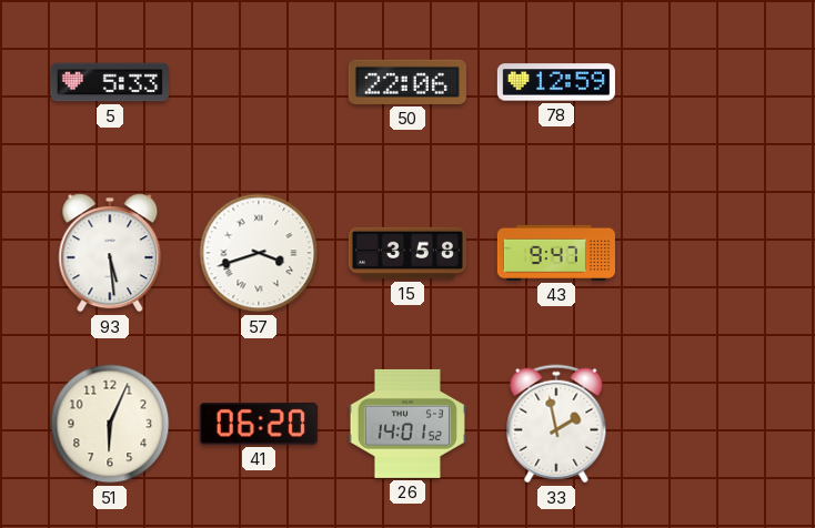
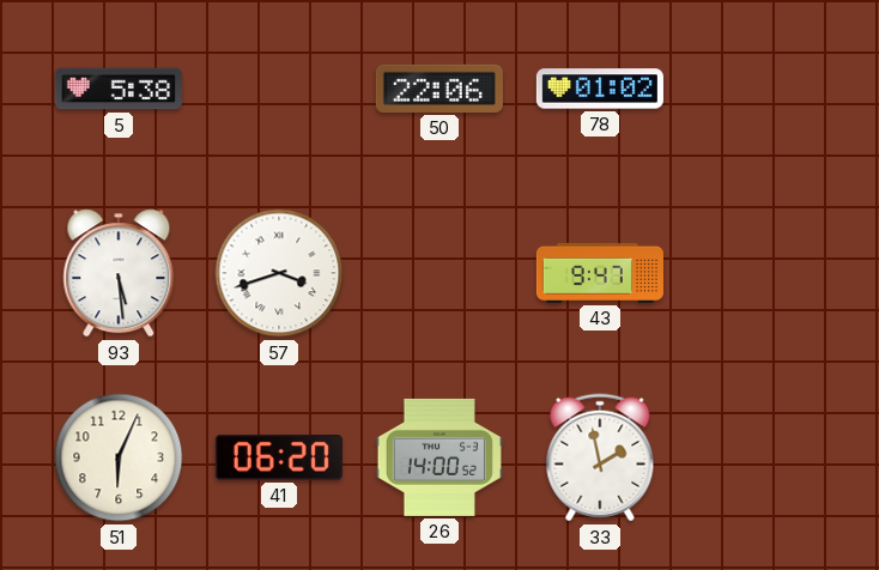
5: 5:33 -> 5:38 (119, 89)
78: 12:59 -> 01:02 (600, 89)
15: 3:58 -> none (407, 253)
26: 14:01 -> 14:00 (440, 457)
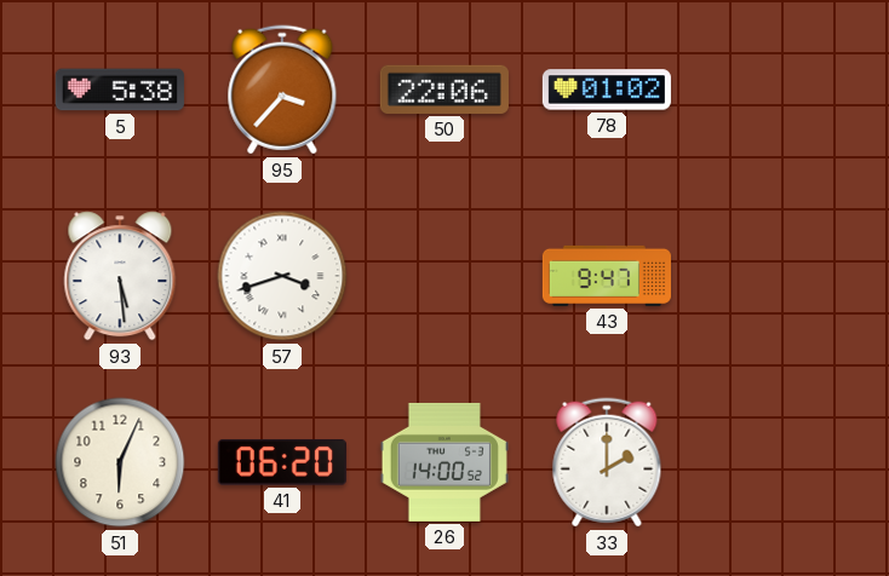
95: none -> 3:37 (282, 90)
33: 1:58 -> 2:00 (607, 462)
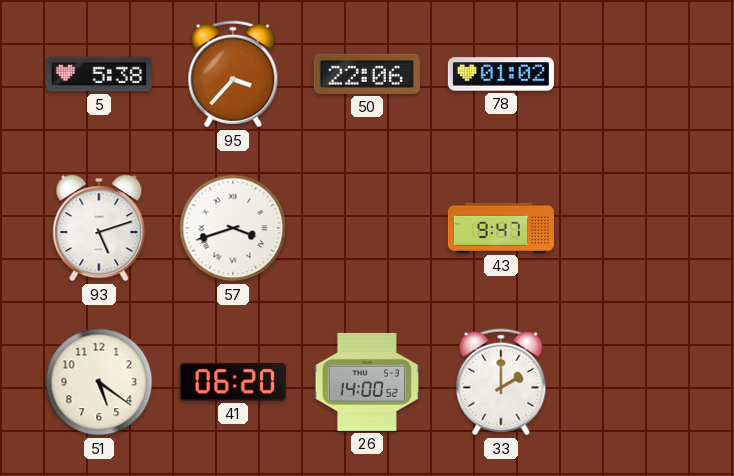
93: 5:29 -> 5:12 (99, 228)
51: 6:04 -> 5:21 (99, 382)
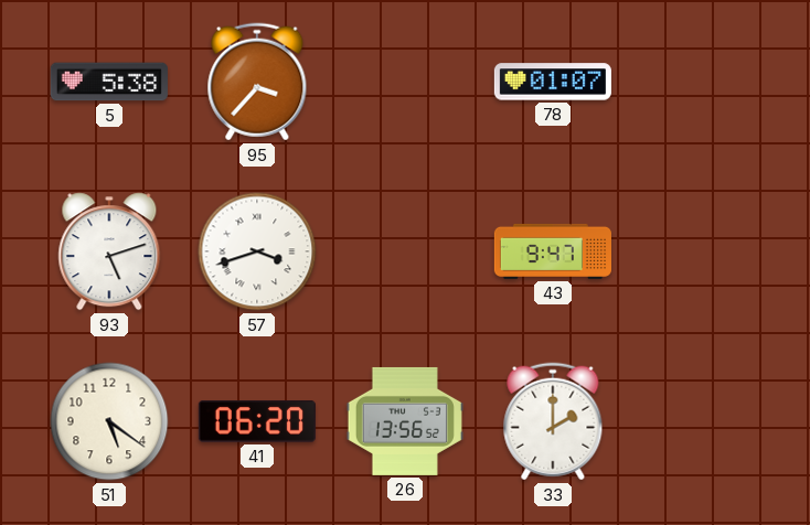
50: 22:06 -> none (367, 74)
78: 01:02 -> 01:07 (553, 82)
26: 14:00 -> 13:56 (405, 421)
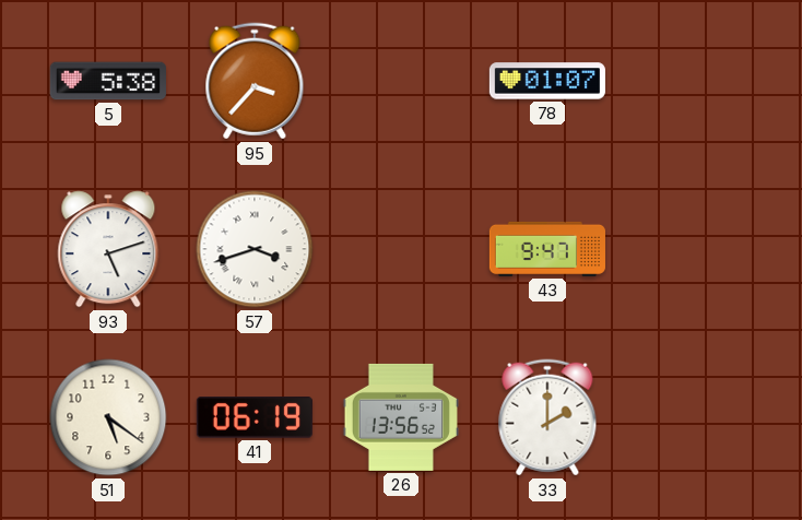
41: 06:20 -> 06:19 (255, 418)
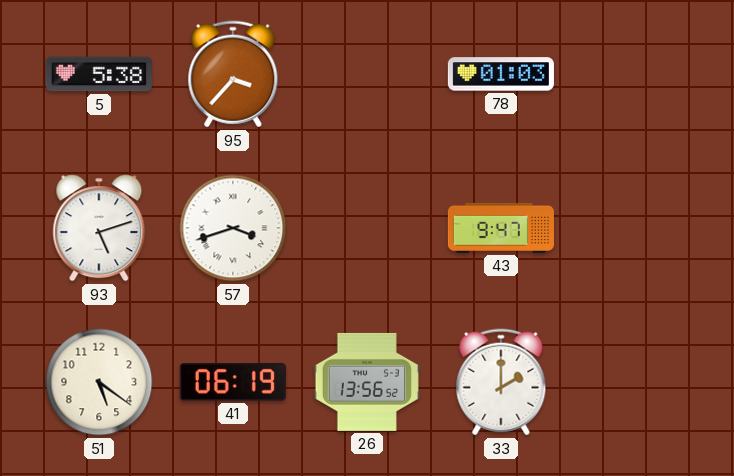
78: 01:07 -> 01:03 (501, 74)
